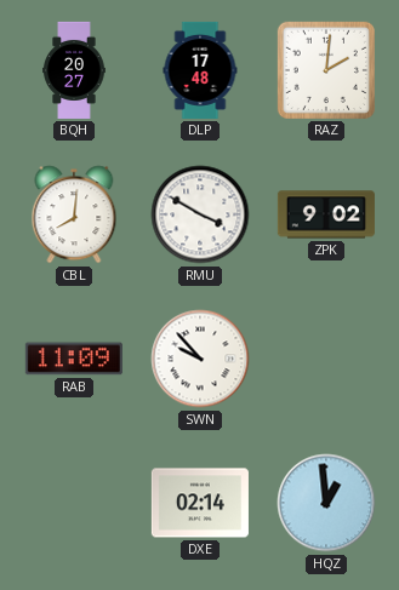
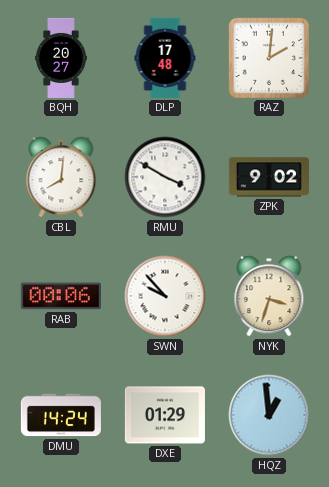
RAB: 11:09 -> 00:06 (61, 296)
NYK: none -> 3:33 (269, 296)
DMU: none -> 14:24 (61, 415)
DXE: 02:14 -> 01:29 (165, 415)
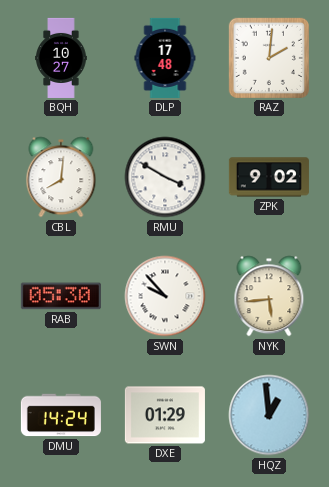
BQH: 20:27 -> 10:27 (61, 58)
RAB: 00:06 -> 05:30 (61, 296)
NYK: 3:33 -> 5:44 (269, 296)
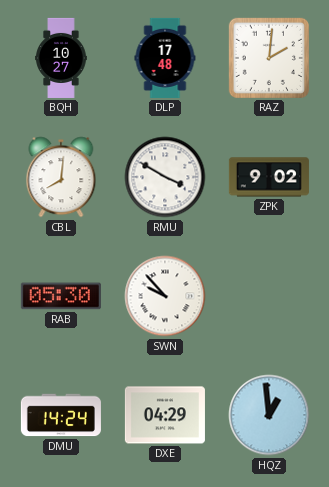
NYK: 5:44 -> none (269, 296)
DXE: 01:29 -> 04:29 (165, 415)
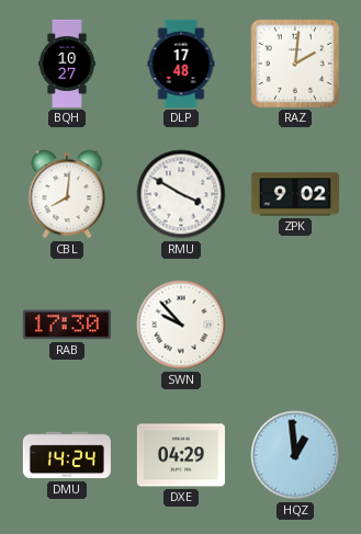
RAB: 05:30 -> 17:30 (67, 325)
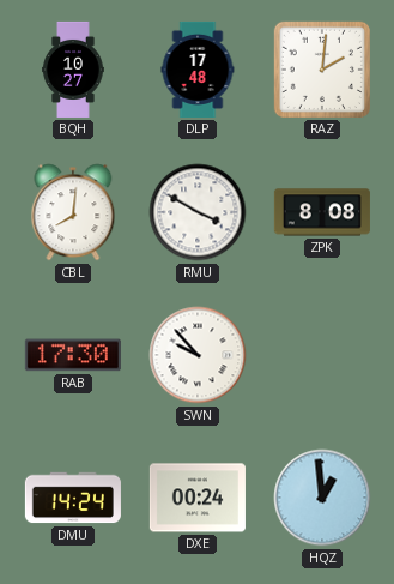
ZPK: 9:02 -> 8:08 (322, 212)
DXE: 04:29 -> 00:24 (198, 498)
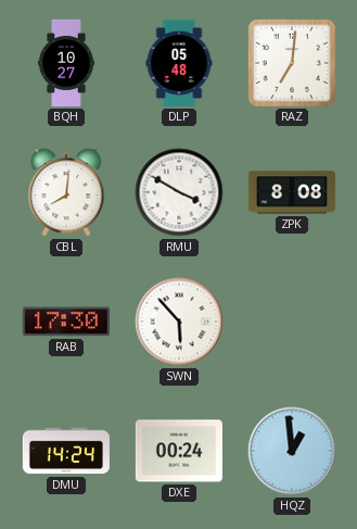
DLP: 17:48 -> 05:48 (179, 63)
RAZ: 2:01 -> 7:01 (292, 63)
SWN: 9:53 -> 5:53 (179, 322)
